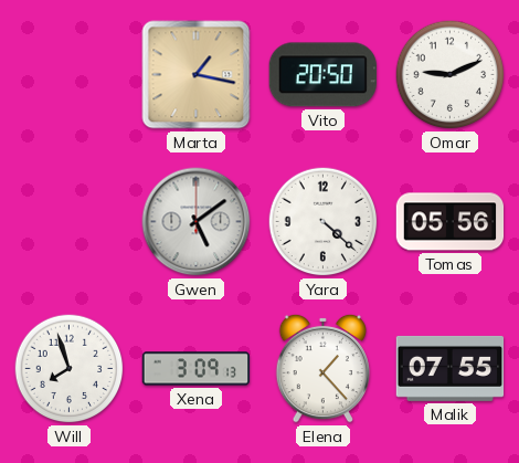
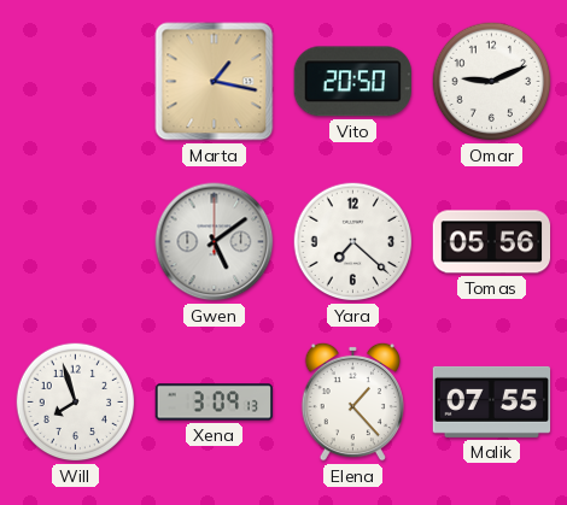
Yara: 4:22 -> 7:22 (353, 242)
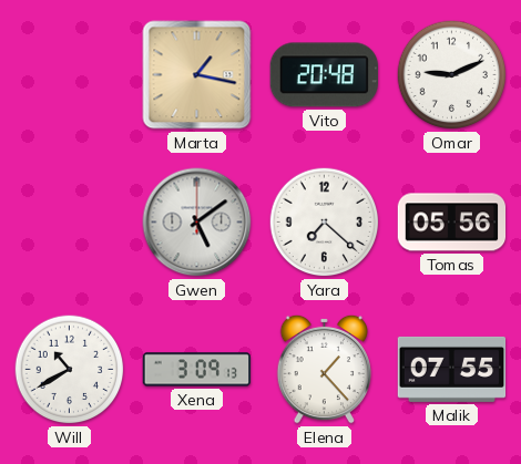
Vito: 20:50 -> 20:48 (324, 75)
Will: 7:57 -> 10:40 (70, 370)
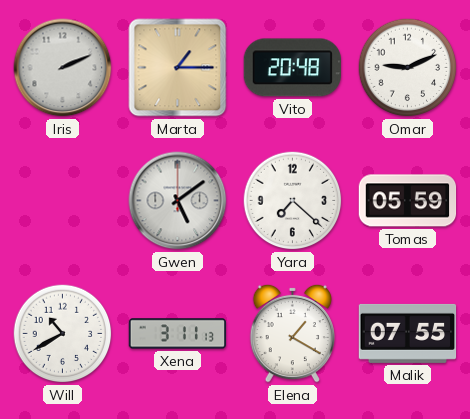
Iris: none -> 2:11 (63, 68)
Marta: 1:17 -> 1:15 (178, 68)
Tomas: 05:56 -> 05:59 (408, 201)
Xena: 3:09 -> 3:11 (178, 334)
Elena: 1:23 -> 1:20 (292, 333)
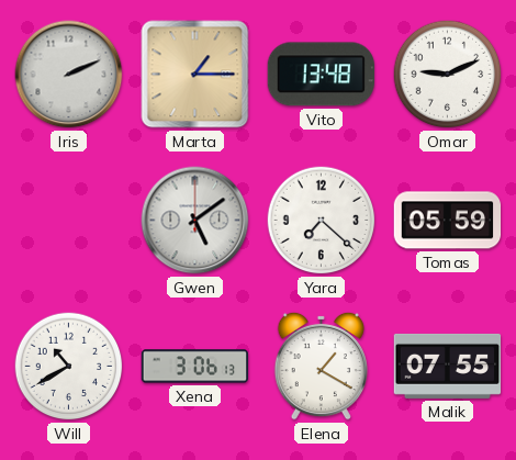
Vito: 20:48 -> 13:48 (321, 75)
Xena: 3:11 -> 3:06 (195, 367)
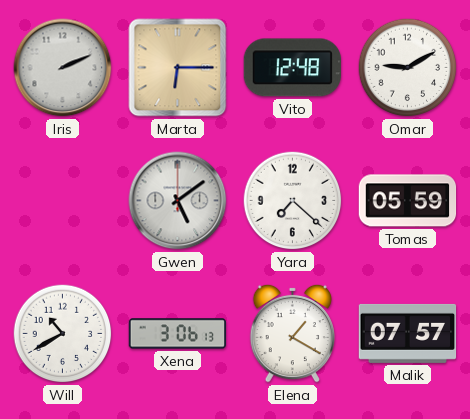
Marta: 1:15 -> 6:15 (178, 68)
Vito: 13:48 -> 12:48 (292, 68)
Omar: 9:11 -> 9:10 (408, 68)
Malik: 07:55 -> 07:57 (408, 333)
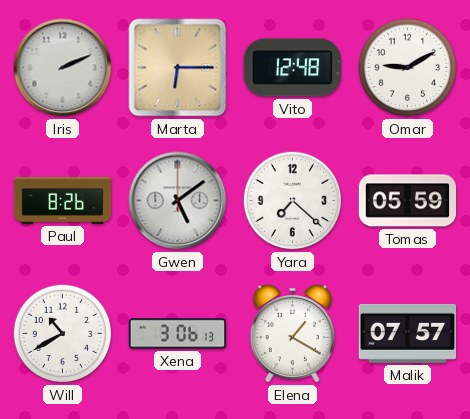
Paul: none -> 8:26 (63, 200)
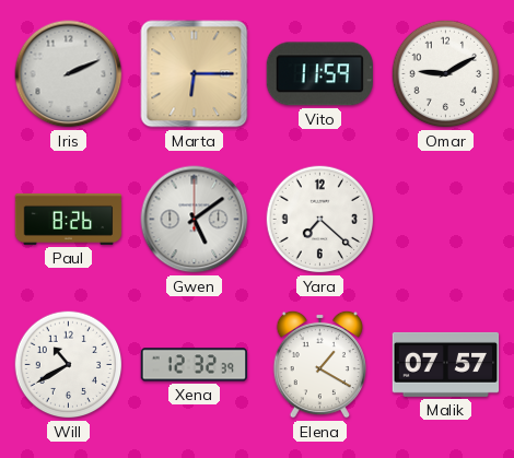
Vito: 12:48 -> 11:59 (319, 74)
Tomas: 05:59 -> none (408, 201)
Xena: 3:06 -> 12:32 (195, 365)
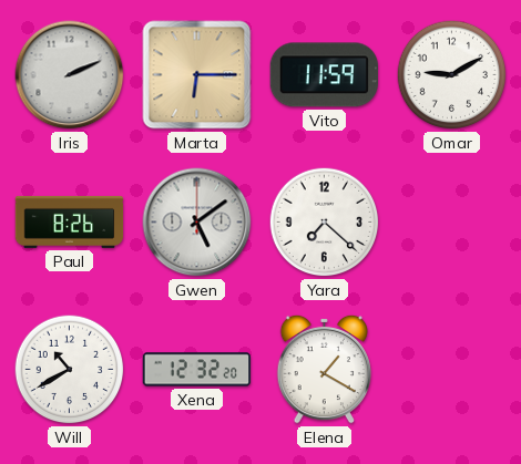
Xena: 12:32:39 -> 12:32:20 (197, 370)
Malik: 07:57 -> none (446, 364)
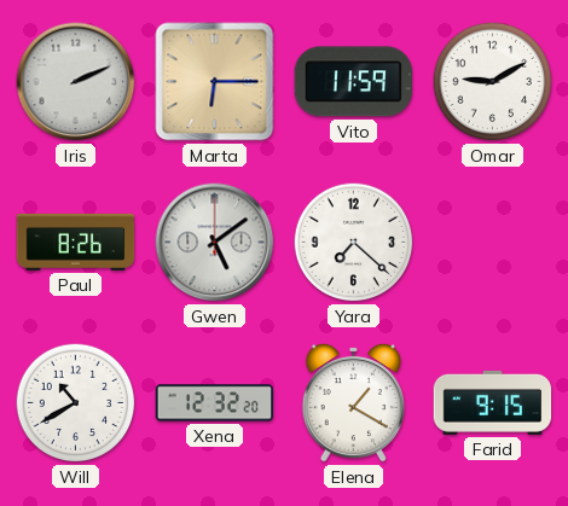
Farid: none -> 9:15 (493, 402)
